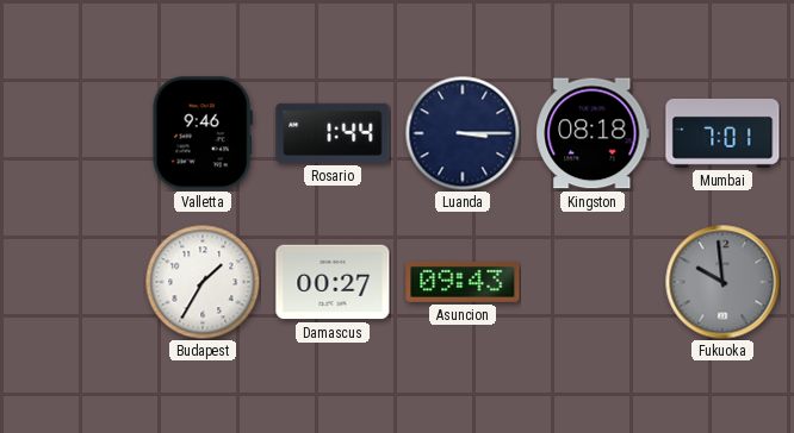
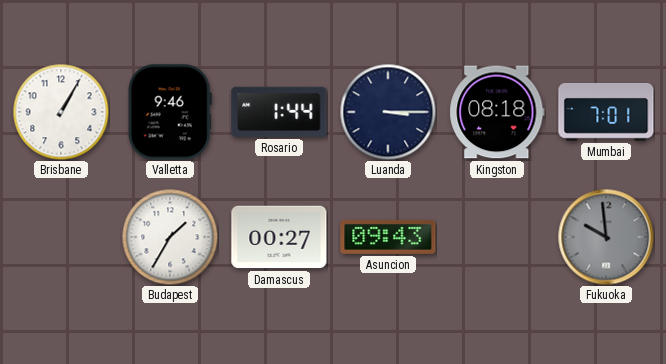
Brisbane: none -> 1:05 (61, 112)
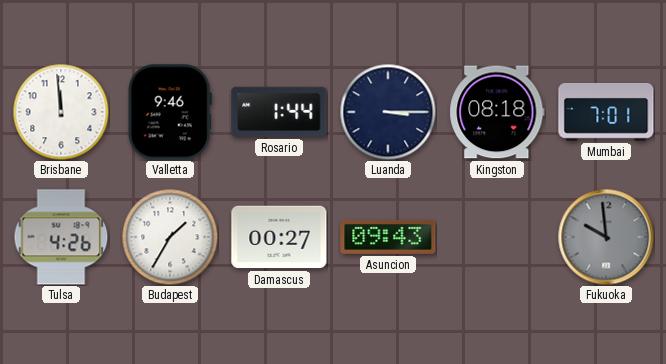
Brisbane: 1:05 -> 11:59 (61, 112)
Tulsa: none -> 4:26 (61, 237)
